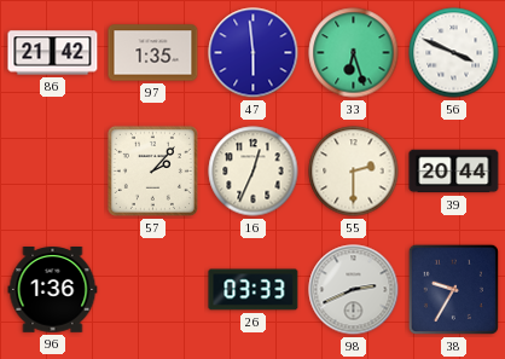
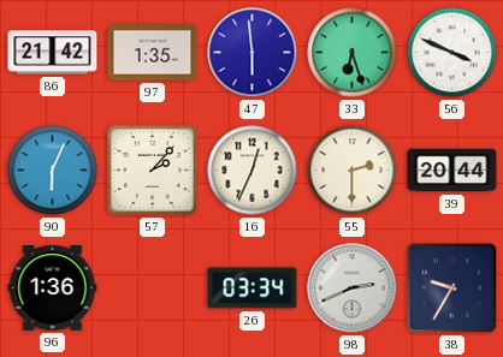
90: none -> 6:04 (53, 171)
26: 03:33 -> 03:34 (253, 288)
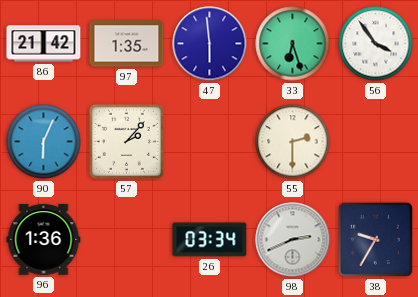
56: 3:49 -> 3:54 (376, 44)
16: 12:34 -> none (253, 171)
39: 20:44 -> none (452, 171)
